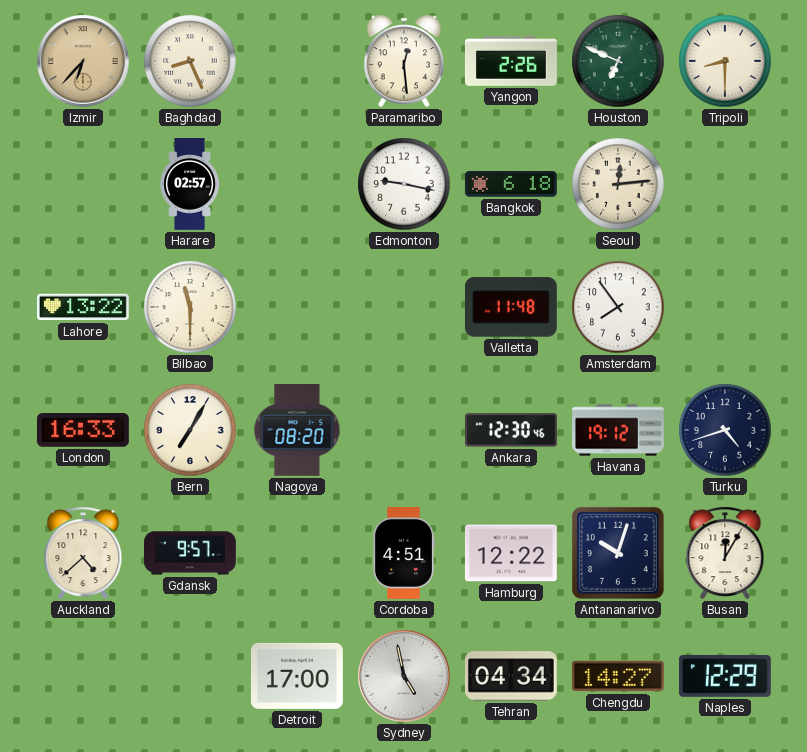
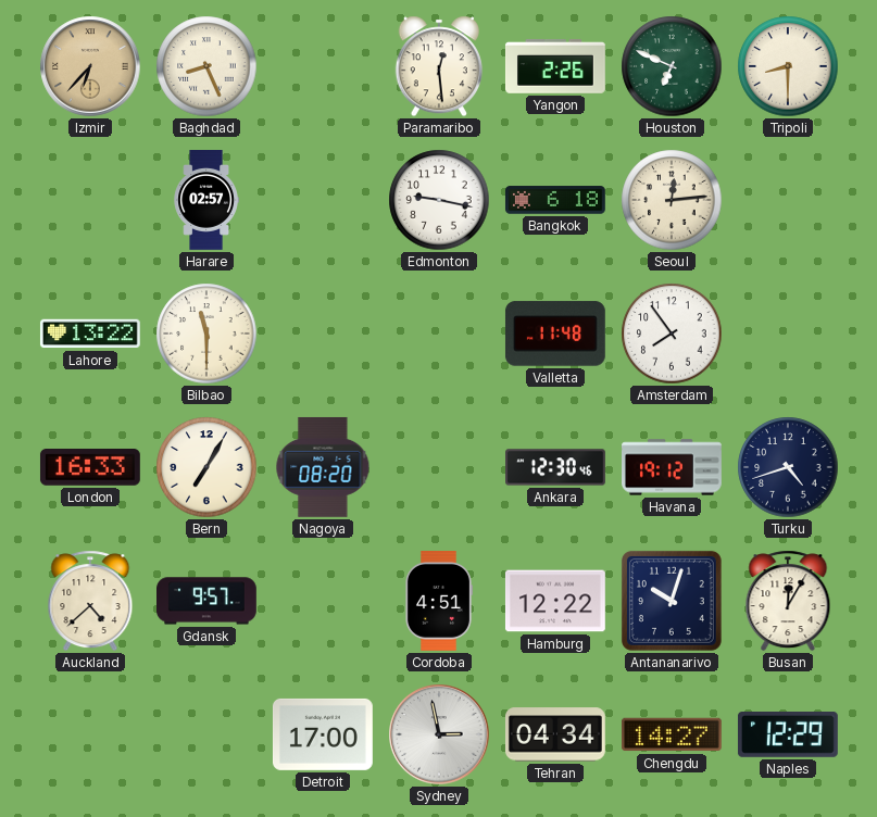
Sydney: 4:58 -> 2:58 (439, 734)
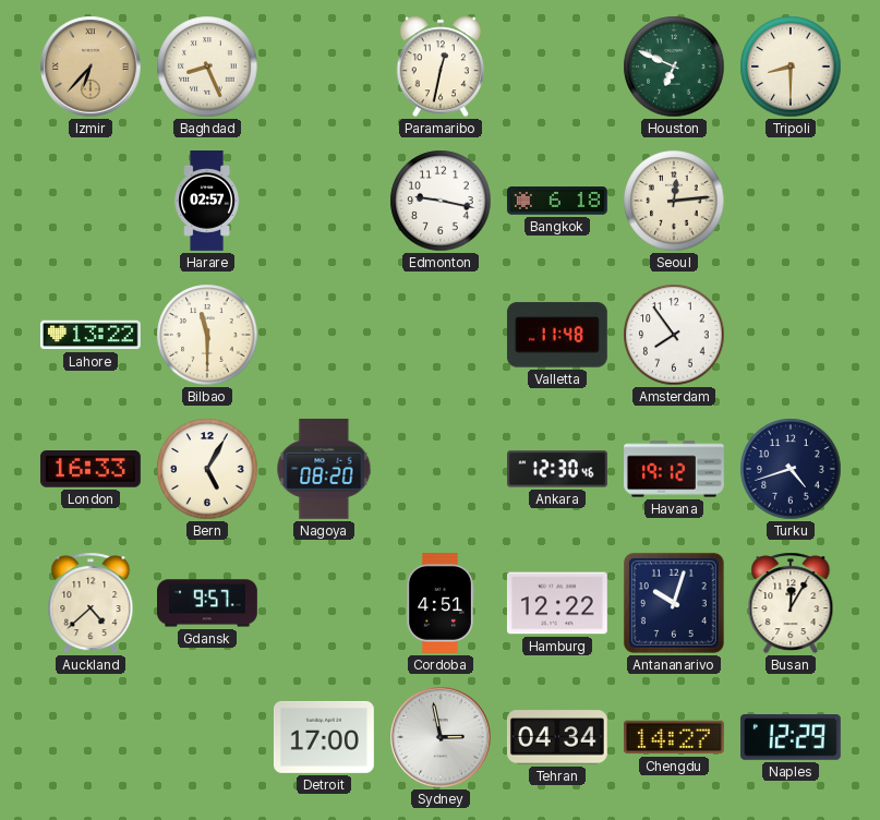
Paramaribo: 12:29 -> 12:32 (441, 67)
Yangon: 2:26 -> none (555, 66)
Bern: 7:05 -> 5:05 (207, 469)
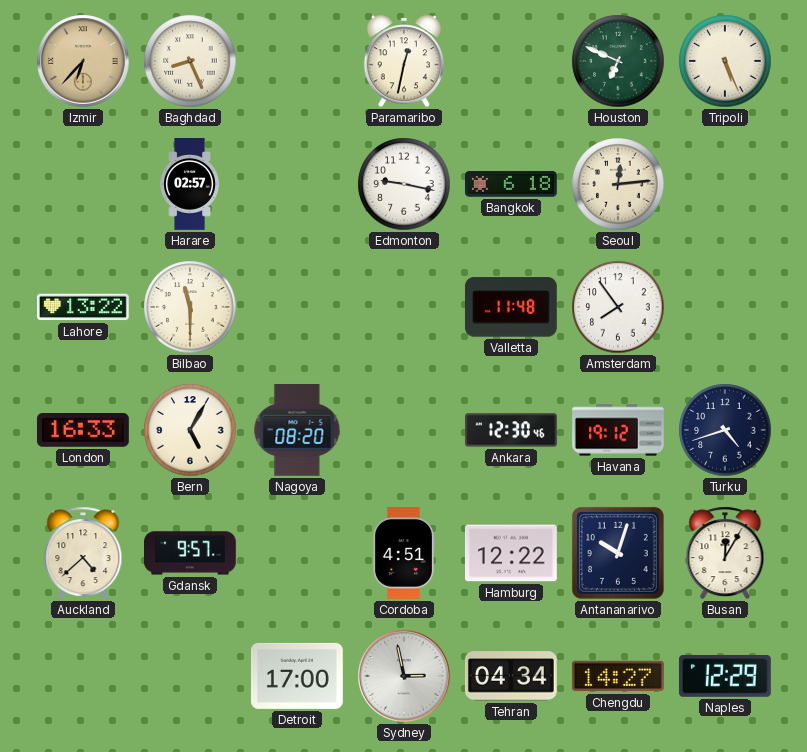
Tripoli: 8:30 -> 5:26 (725, 61)
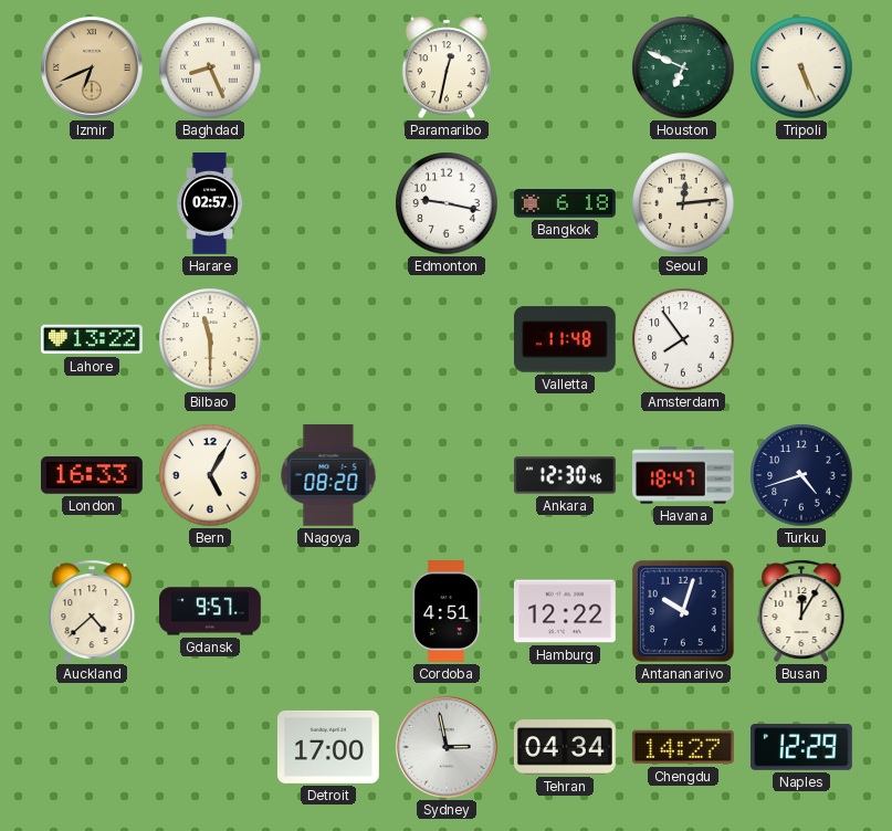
Izmir: 6:37 -> 6:41 (92, 67)
Havana: 19:12 -> 18:47 (684, 475)
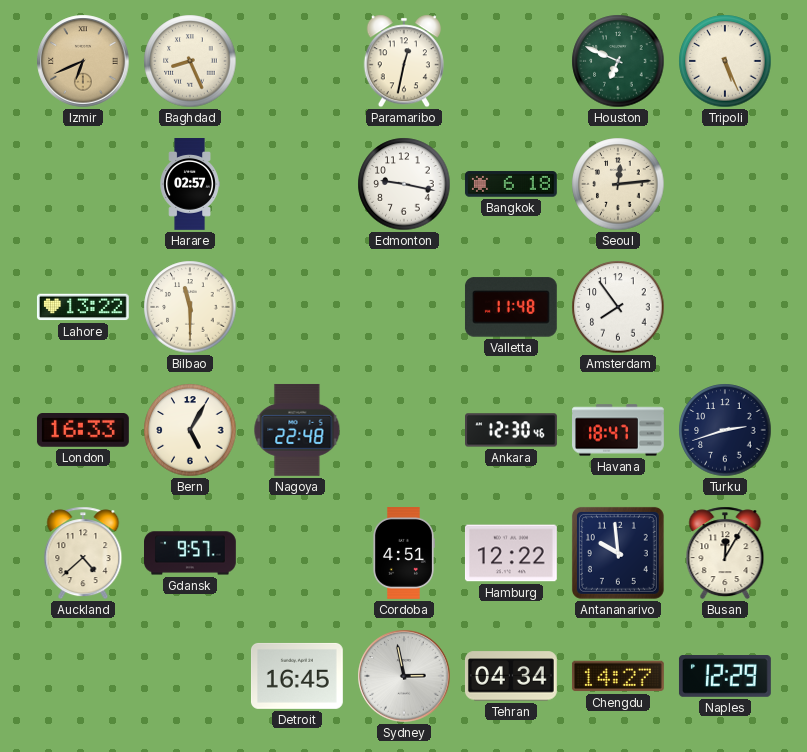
Nagoya: 08:20 -> 22:48 (297, 430)
Turku: 4:42 -> 2:42 (725, 430)
Antananarivo: 10:03 -> 9:59 (618, 553)
Detroit: 17:00 -> 16:45 (297, 676)
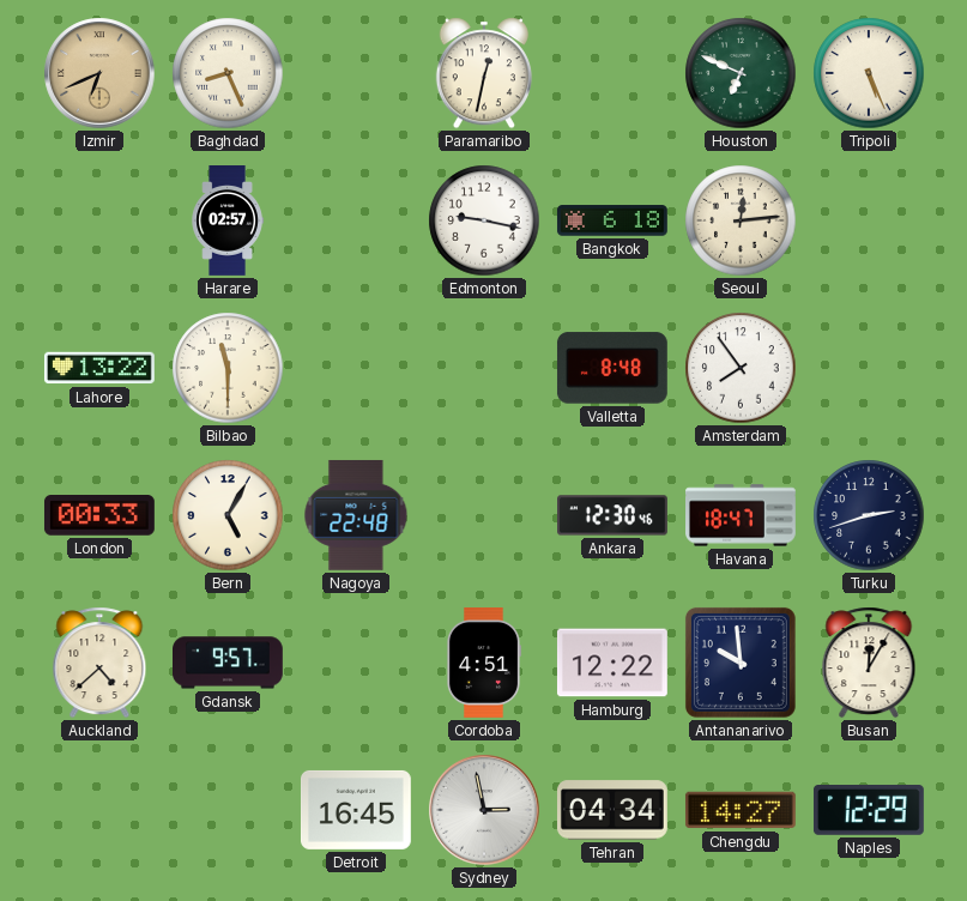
Valletta: 11:48 -> 8:48 (612, 368)
London: 16:33 -> 00:33 (99, 515)
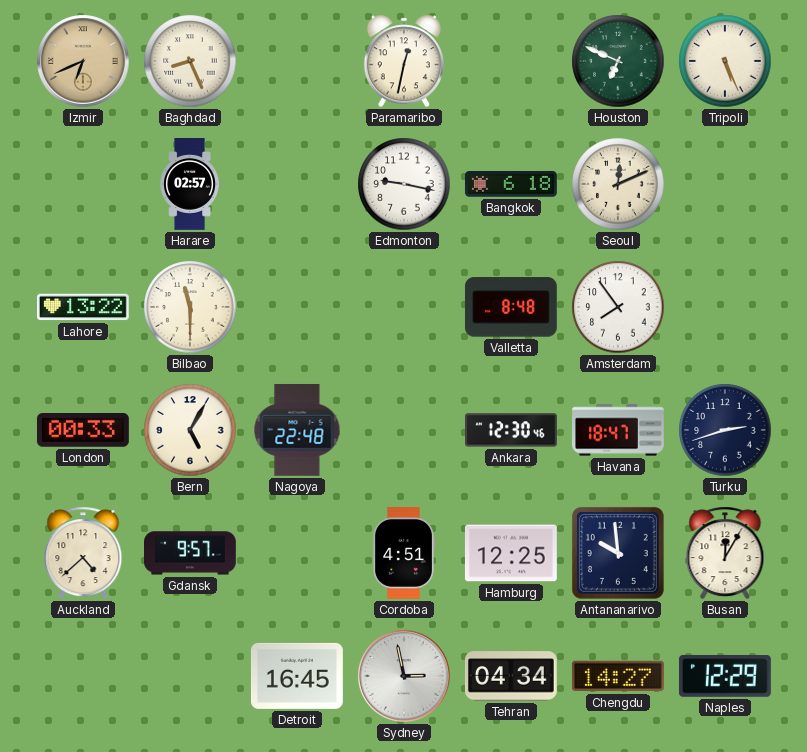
Seoul: 12:14 -> 12:11 (618, 184)
Hamburg: 12:22 -> 12:25 (511, 553)
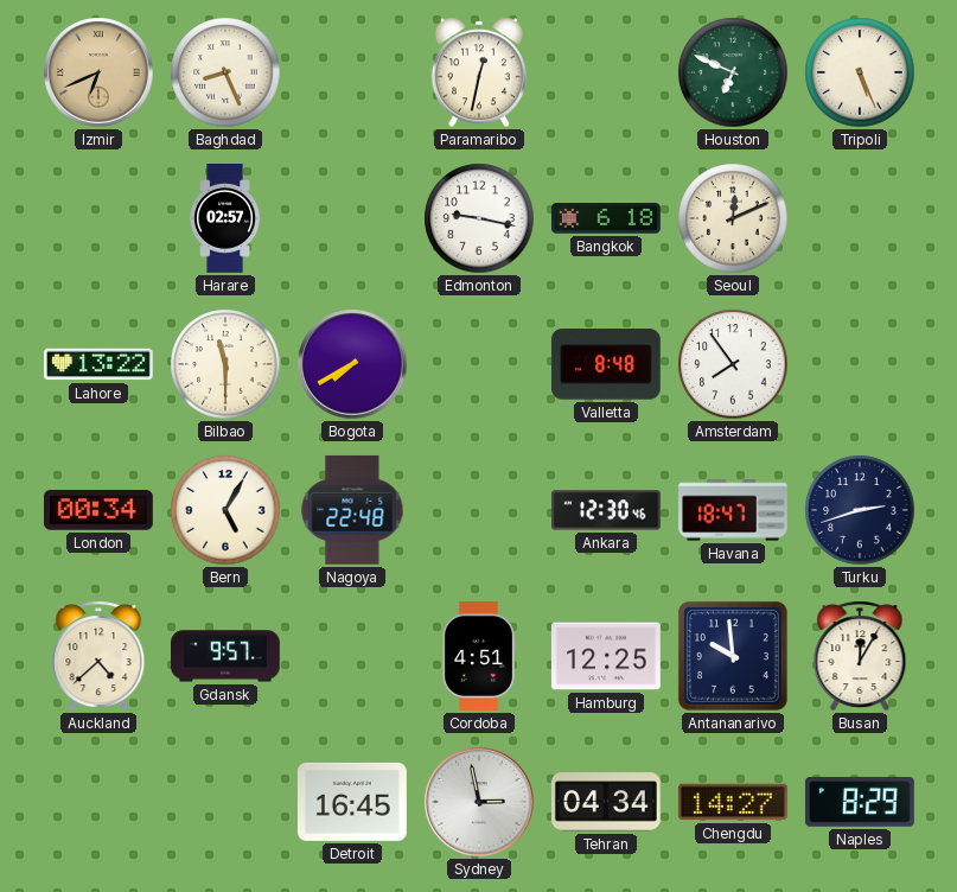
Bogota: none -> 7:40 (352, 364)
London: 00:33 -> 00:34 (98, 510)
Naples: 12:29 -> 8:29 (860, 803)
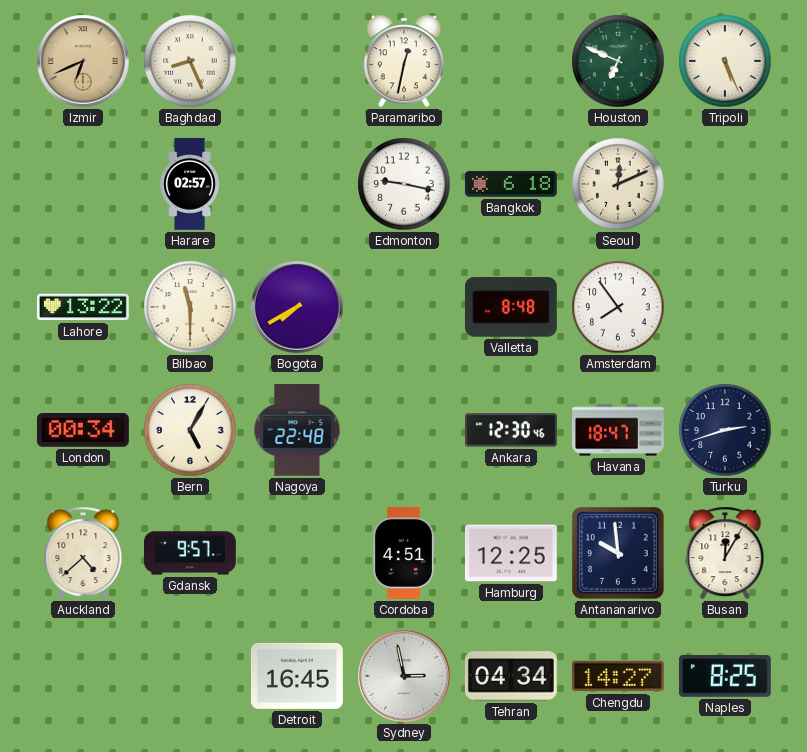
Naples: 8:29 -> 8:25 (725, 677)
